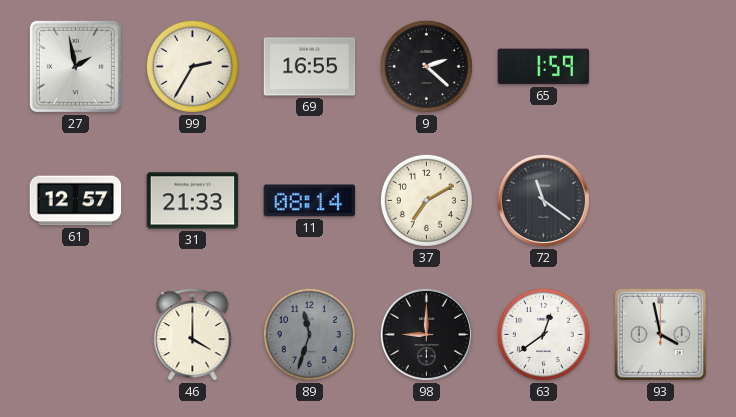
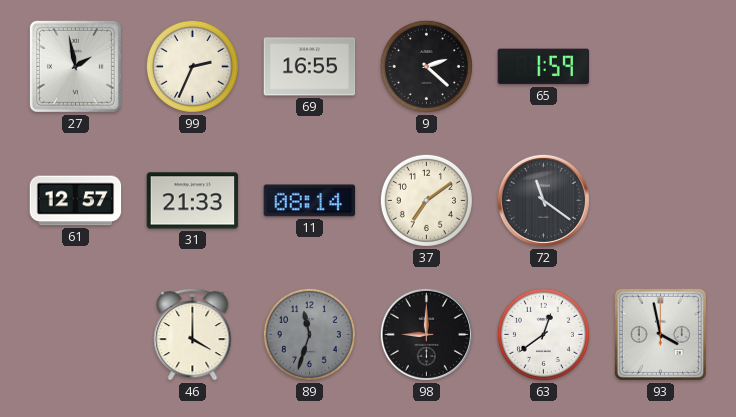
99: 2:35 -> 2:34 (192, 66)
37: 7:10 -> 7:09 (426, 200)
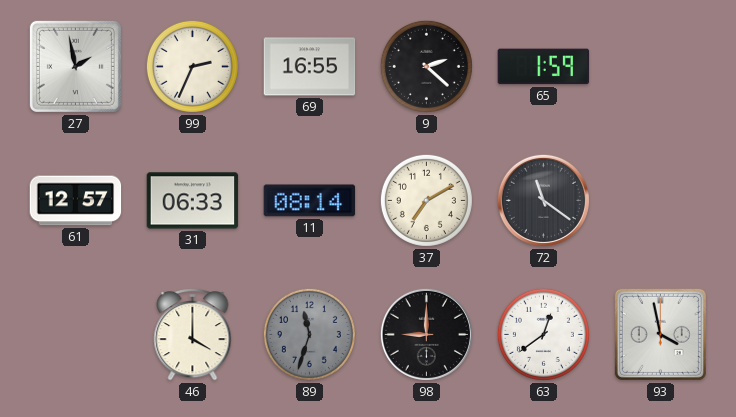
31: 21:33 -> 06:33 (193, 201)
37: 7:09 -> 7:10 (426, 200)
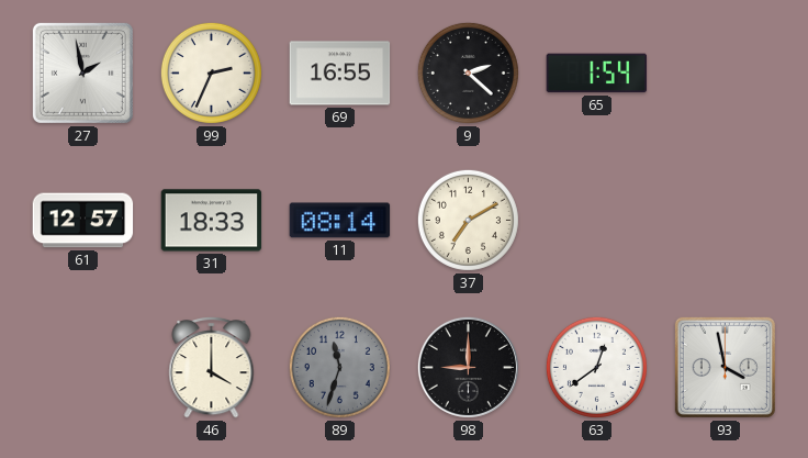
65: 1:59 -> 1:54 (597, 74)
31: 06:33 -> 18:33 (212, 221)
72: 11:21 -> none (543, 200)
